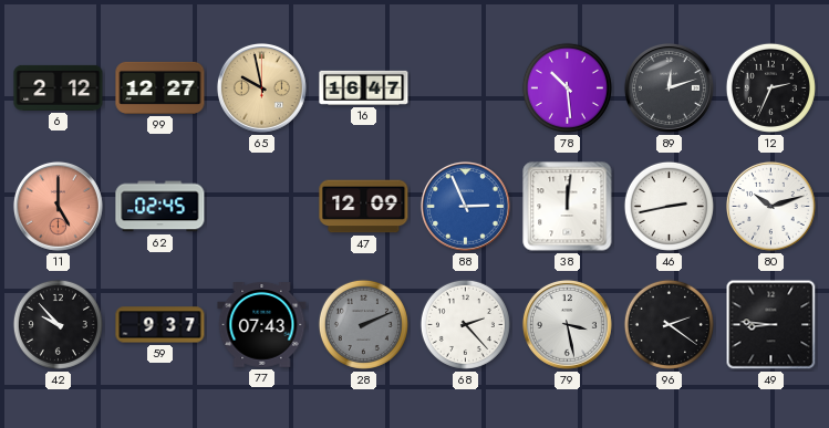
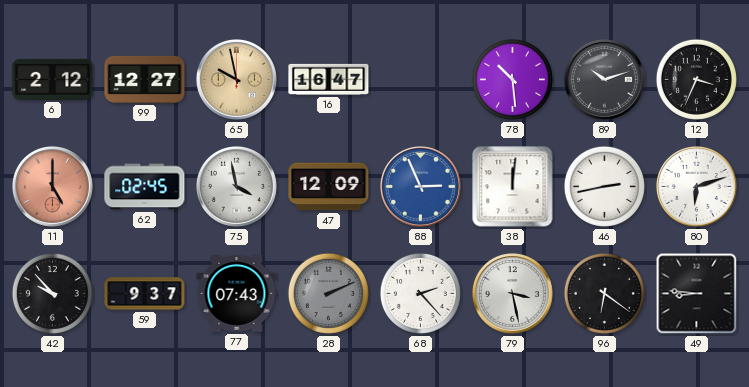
89: 12:12 -> 10:12 (604, 79)
12: 2:34 -> 3:34 (696, 79)
75: none -> 3:58 (236, 186)
80: 10:12 -> 6:12 (696, 186)
96: 2:21 -> 6:21 (604, 293)
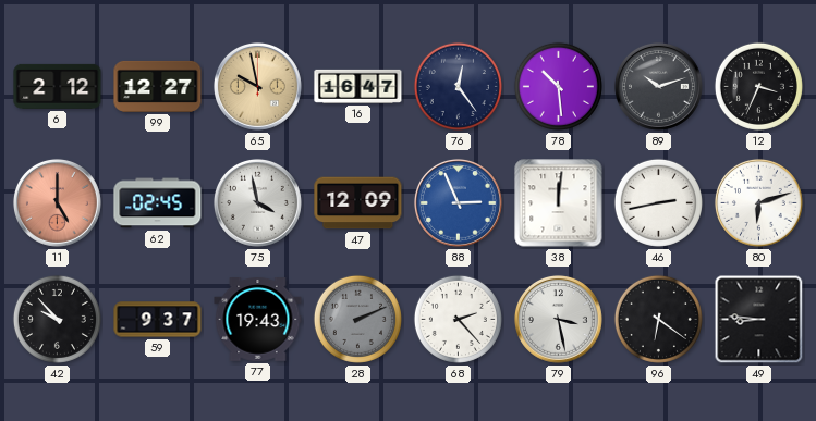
76: none -> 12:24 (458, 86)
77: 07:43 -> 19:43 (258, 320)
